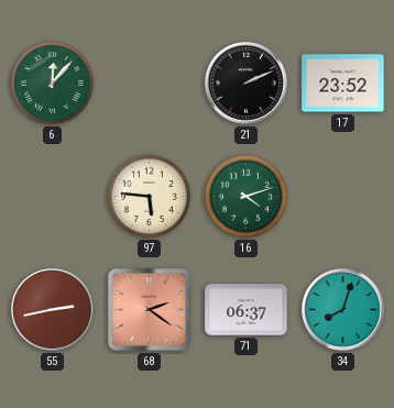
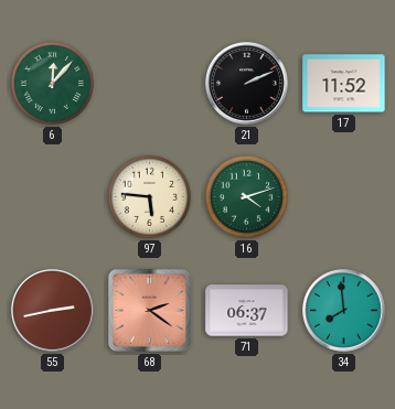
17: 23:52 -> 11:52 (344, 84)
34: 8:03 -> 7:59 (344, 311)
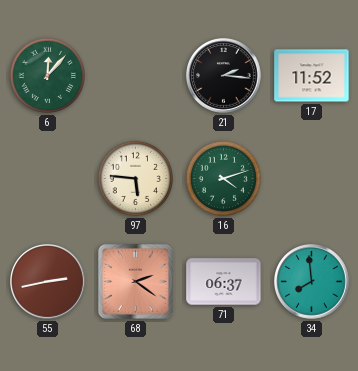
21: 2:11 -> 2:16 (224, 76)
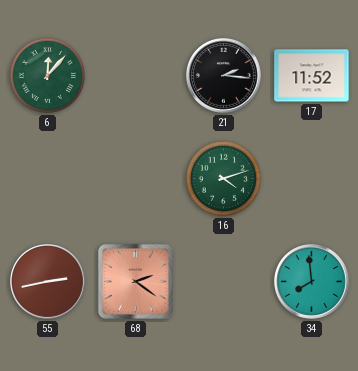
97: 5:46 -> none (135, 178)
71: 06:37 -> none (224, 282)
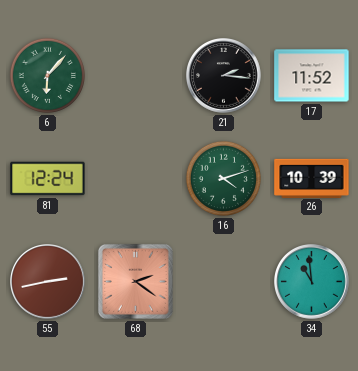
6: 12:07 -> 6:07 (47, 75)
81: none -> 12:24 (48, 179)
26: none -> 10:39 (312, 178)
34: 7:59 -> 10:59 (312, 282)
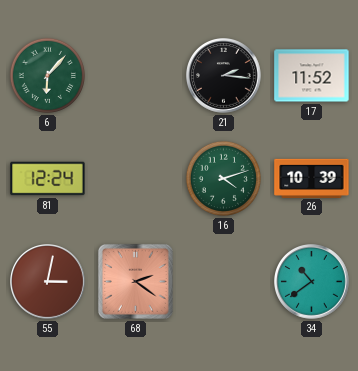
55: 2:43 -> 3:02 (48, 282)
34: 10:59 -> 10:39 (312, 282)
